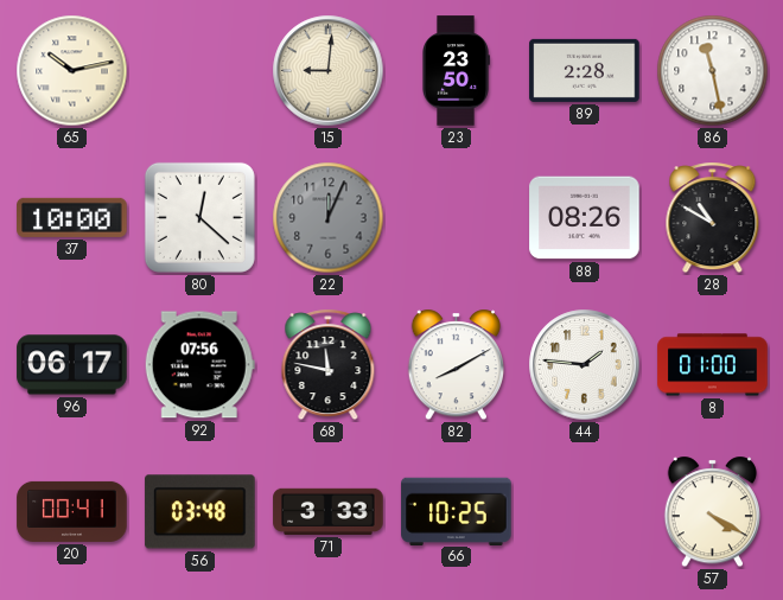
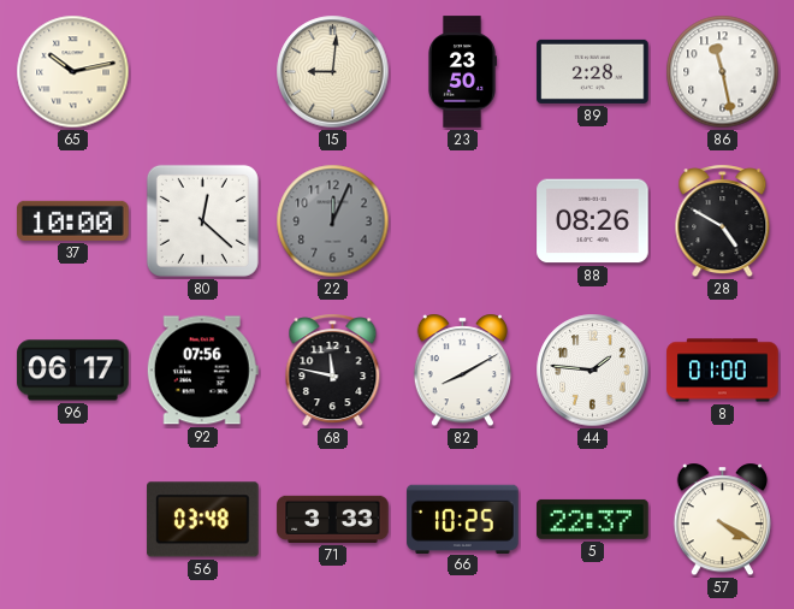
28: 10:50 -> 4:50 (723, 221)
20: 00:41 -> none (72, 511)
5: none -> 22:37 (593, 519)
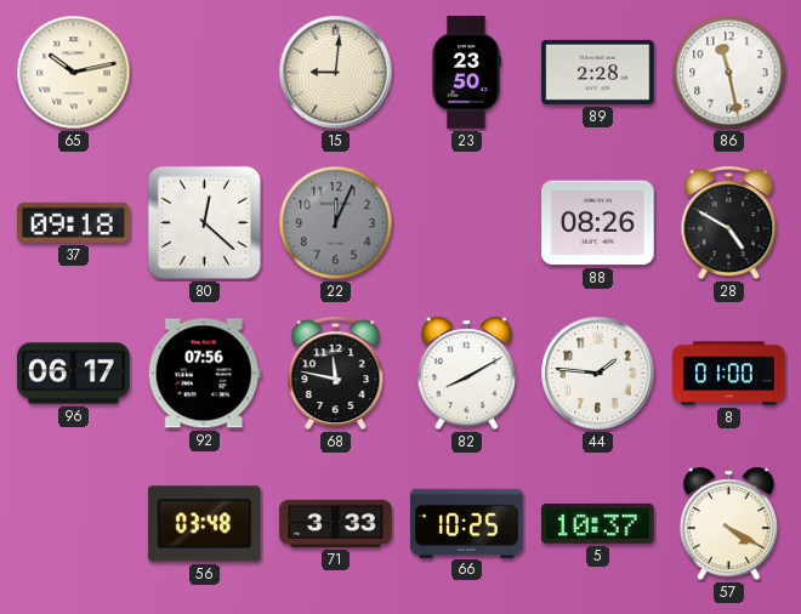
37: 10:00 -> 09:18 (74, 222)
5: 22:37 -> 10:37 (598, 523)
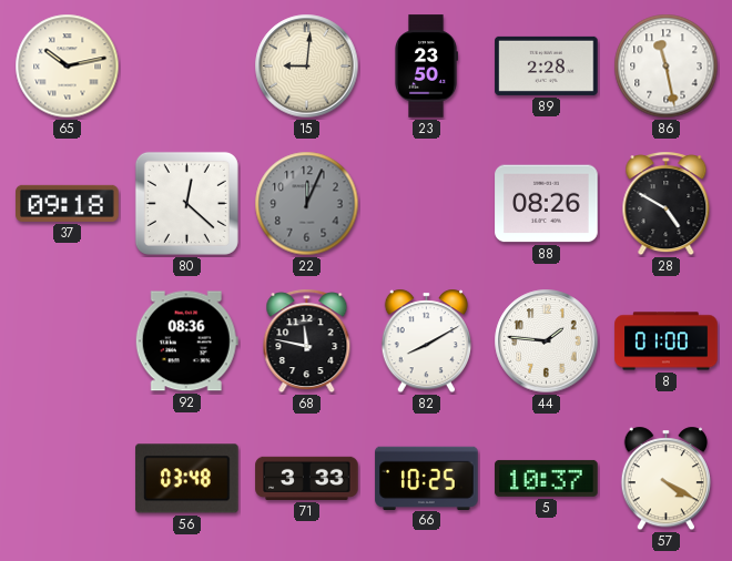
96: 06:17 -> none (74, 374)
92: 07:56 -> 08:36 (186, 341)
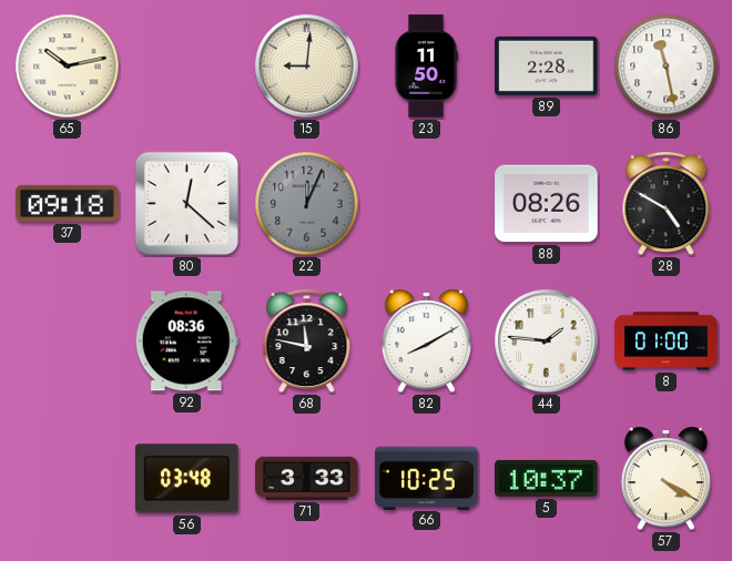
23: 23:50 -> 11:50 (427, 67)
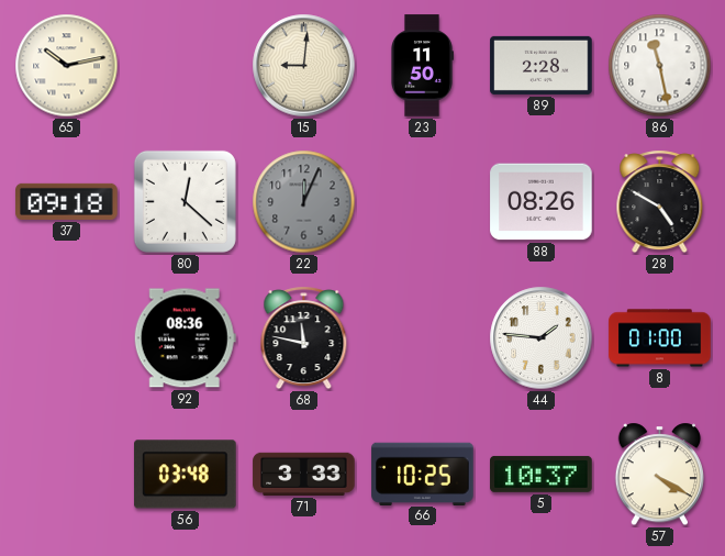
82: 8:10 -> none (426, 341)
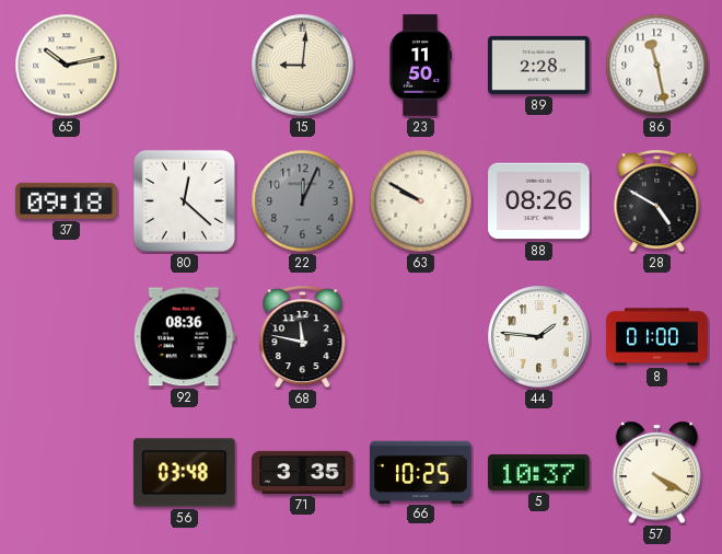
63: none -> 9:50 (421, 201)
71: 3:33 -> 3:35 (303, 472)
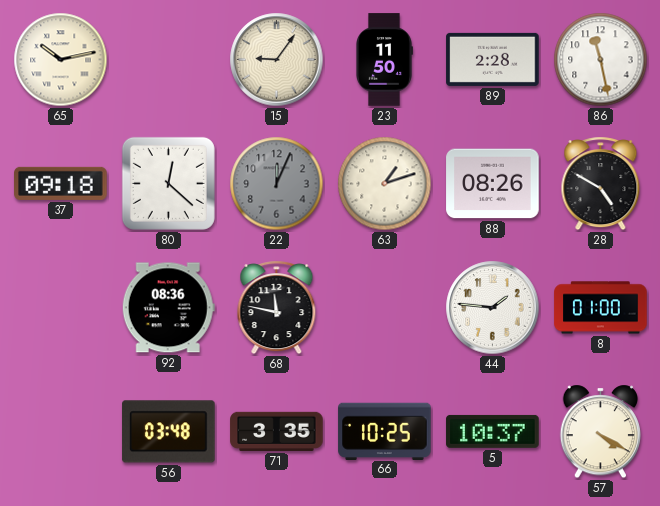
15: 9:01 -> 9:06 (277, 60)
63: 9:50 -> 1:12 (385, 184)
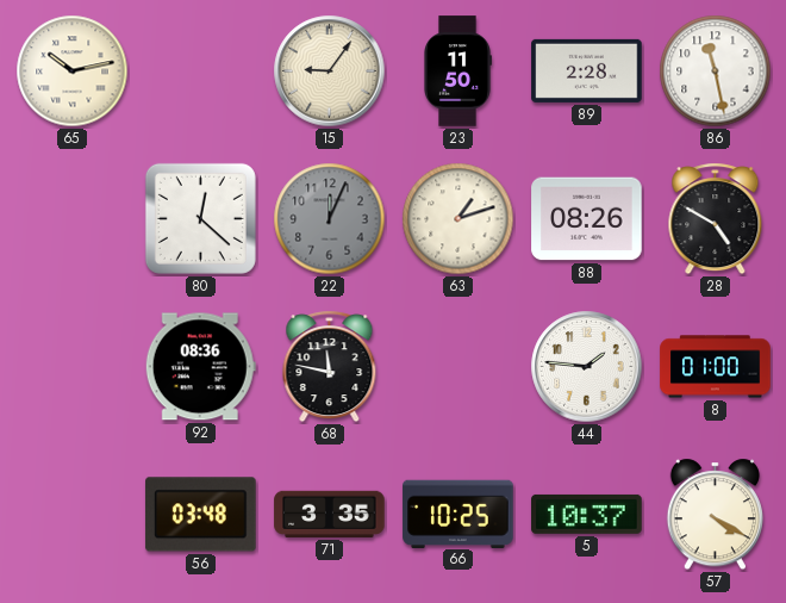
37: 09:18 -> none (61, 183)
